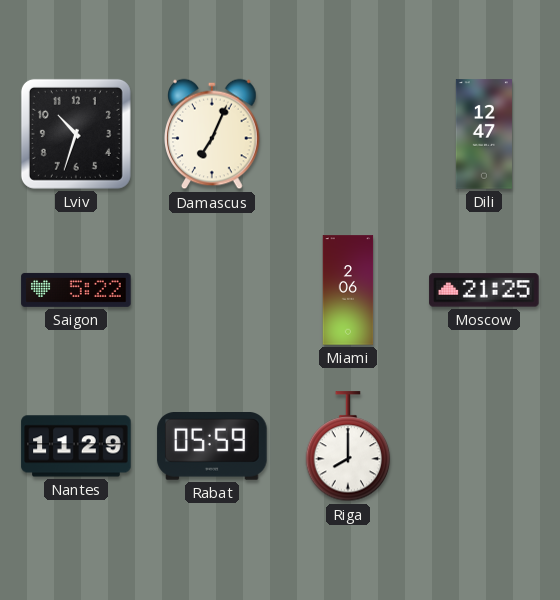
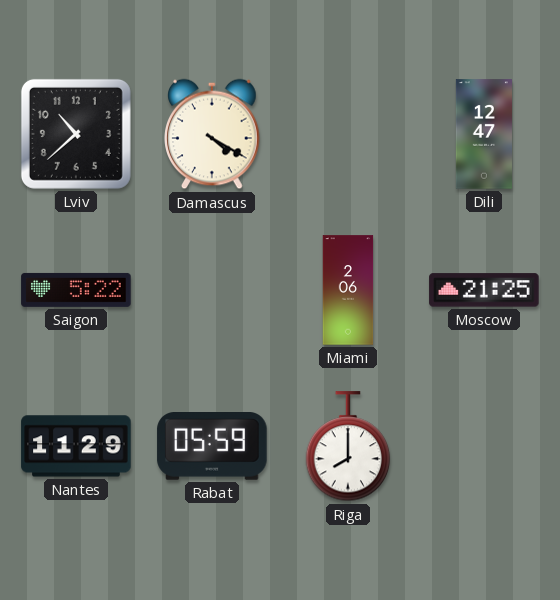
Lviv: 10:33 -> 10:38 (76, 134)
Damascus: 7:04 -> 4:20 (212, 134)
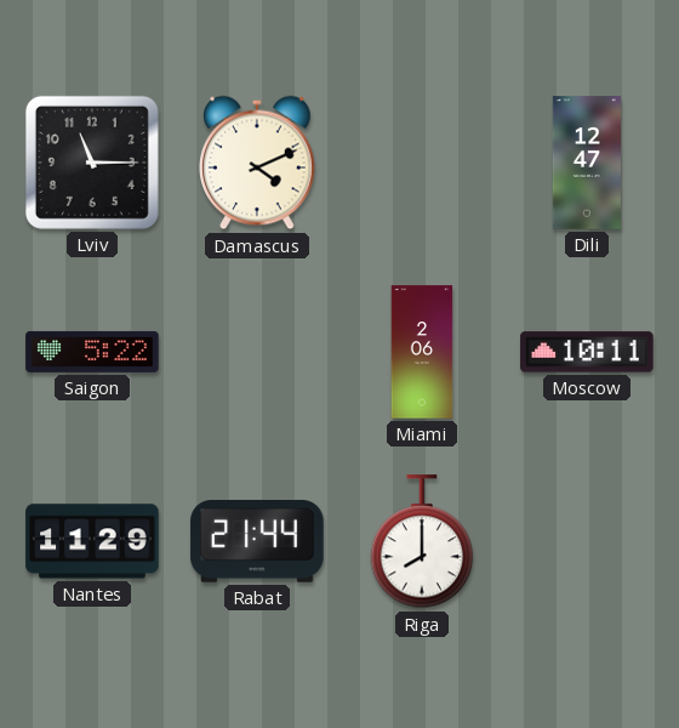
Lviv: 10:38 -> 11:15 (92, 163)
Damascus: 4:20 -> 4:11 (257, 163)
Moscow: 21:25 -> 10:11 (587, 352)
Rabat: 05:59 -> 21:44 (257, 542)
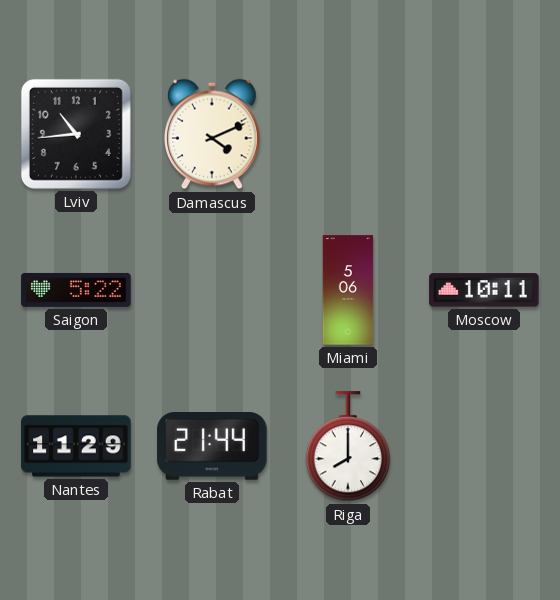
Lviv: 11:15 -> 10:44 (76, 134)
Dili: 12:47 -> none (587, 163)
Miami: 2:06 -> 5:06 (348, 290)
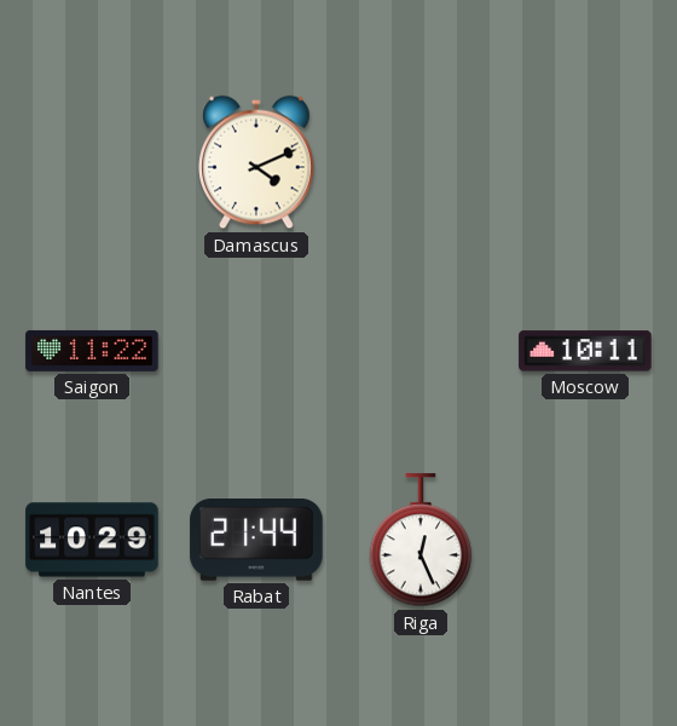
Lviv: 10:44 -> none (76, 134)
Saigon: 5:22 -> 11:22 (92, 351)
Miami: 5:06 -> none (348, 290)
Nantes: 11:29 -> 10:29 (92, 540)
Riga: 8:00 -> 12:26 (421, 541)
